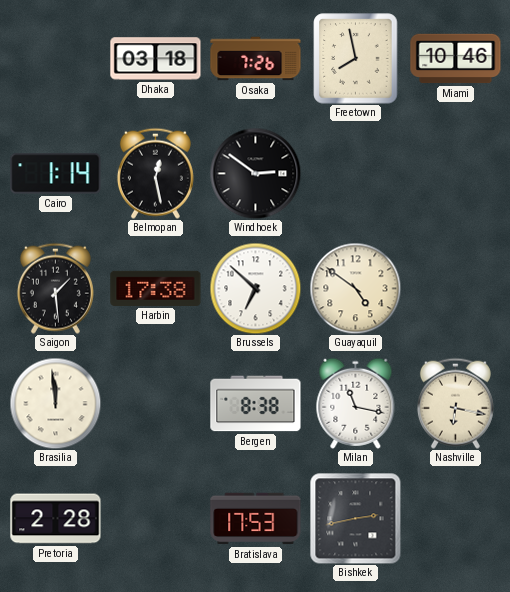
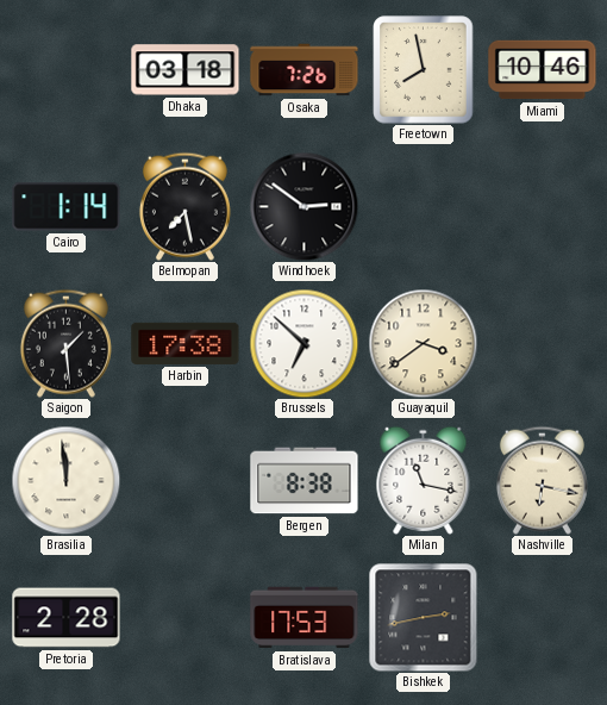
Belmopan: 12:28 -> 7:28 (184, 206)
Guayaquil: 4:51 -> 3:39 (423, 343)
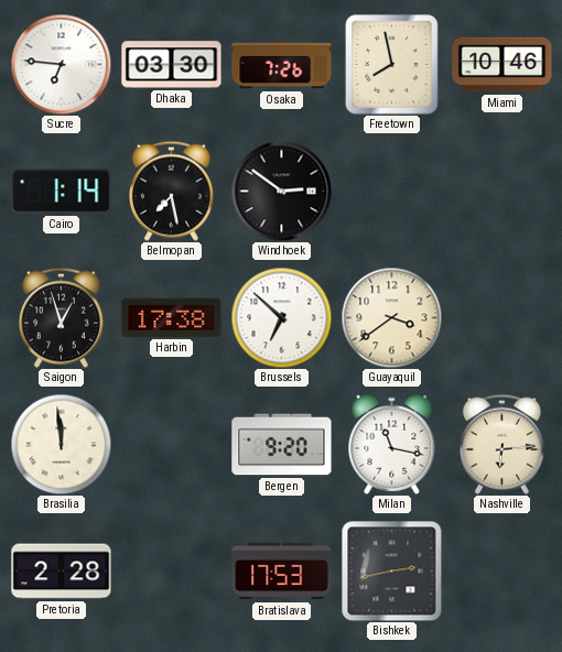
Sucre: none -> 6:46 (61, 64)
Dhaka: 03:18 -> 03:30 (172, 65)
Saigon: 1:29 -> 12:57 (61, 317)
Bergen: 8:38 -> 9:20 (282, 445)
Nashville: 6:17 -> 6:14 (501, 444)
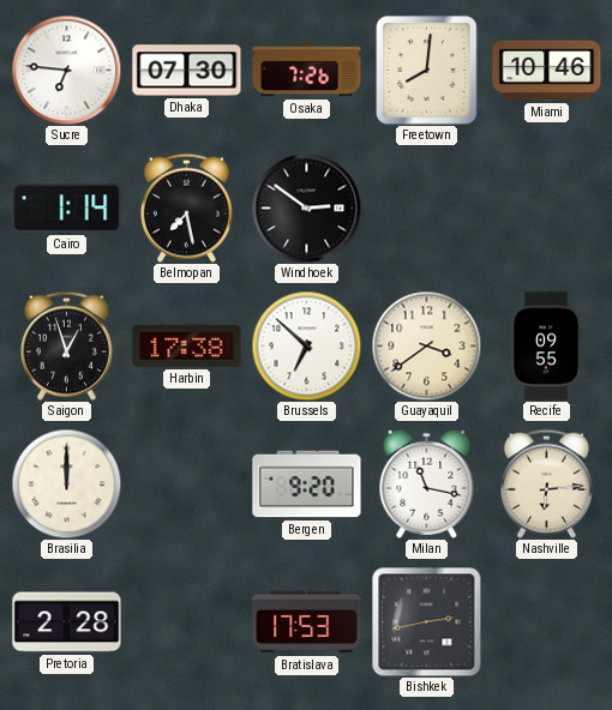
Dhaka: 03:30 -> 07:30 (187, 71)
Freetown: 7:58 -> 8:01 (427, 71)
Recife: none -> 09:55 (546, 347)
Brasilia: 11:59 -> 12:00 (66, 483)
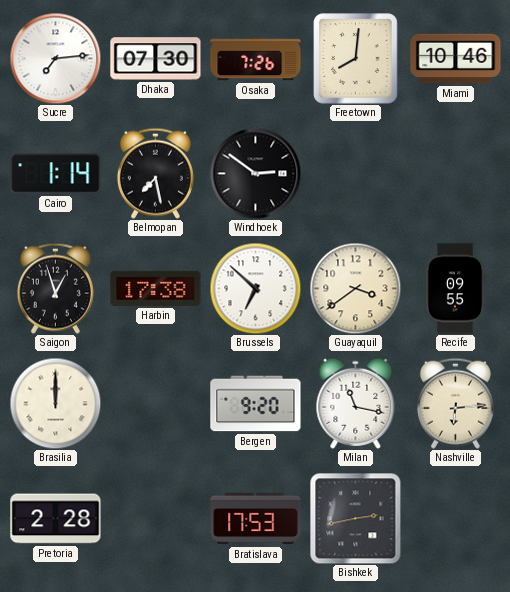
Sucre: 6:46 -> 7:14 (55, 58)
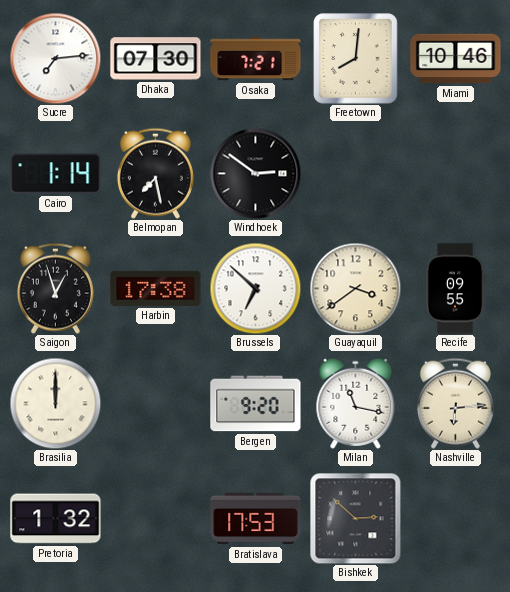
Osaka: 7:26 -> 7:21 (256, 59)
Pretoria: 2:28 -> 1:32 (56, 519)
Bishkek: 2:43 -> 2:52 (355, 518)
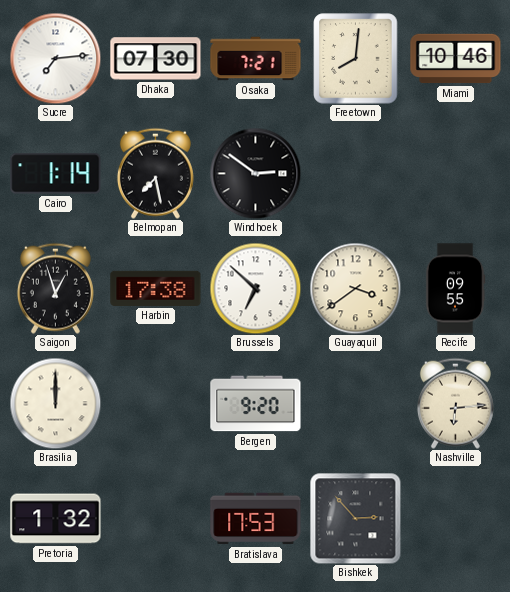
Milan: 11:17 -> none (356, 403)
Bishkek: 2:52 -> 2:53 (355, 518)
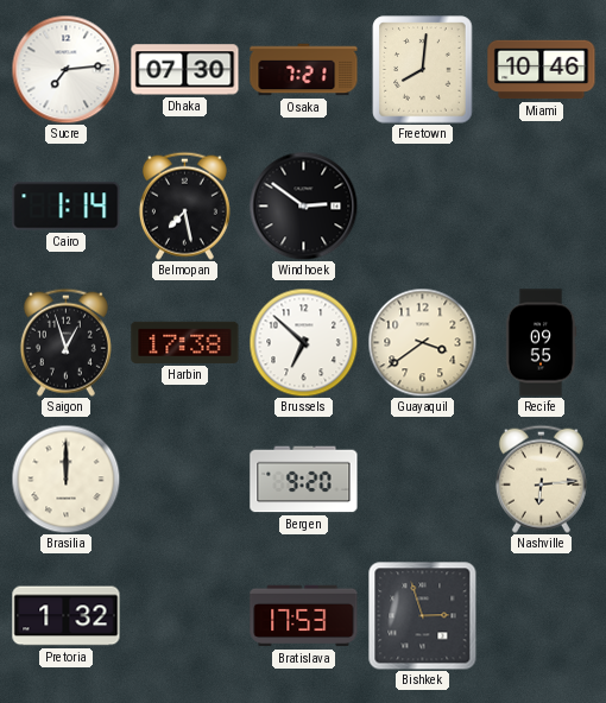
Bishkek: 2:53 -> 2:57 (422, 615)
